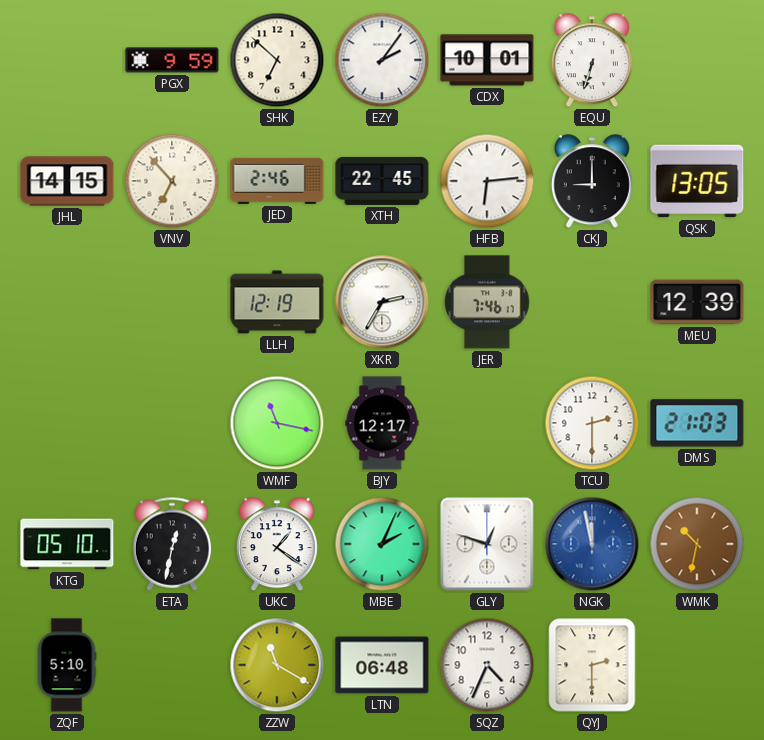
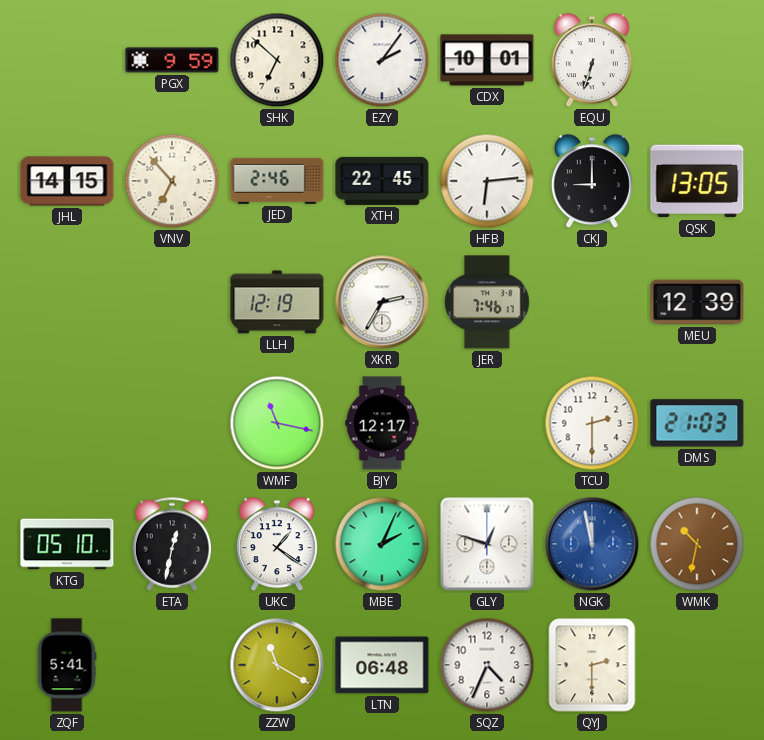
ZQF: 5:10 -> 5:41 (67, 665)
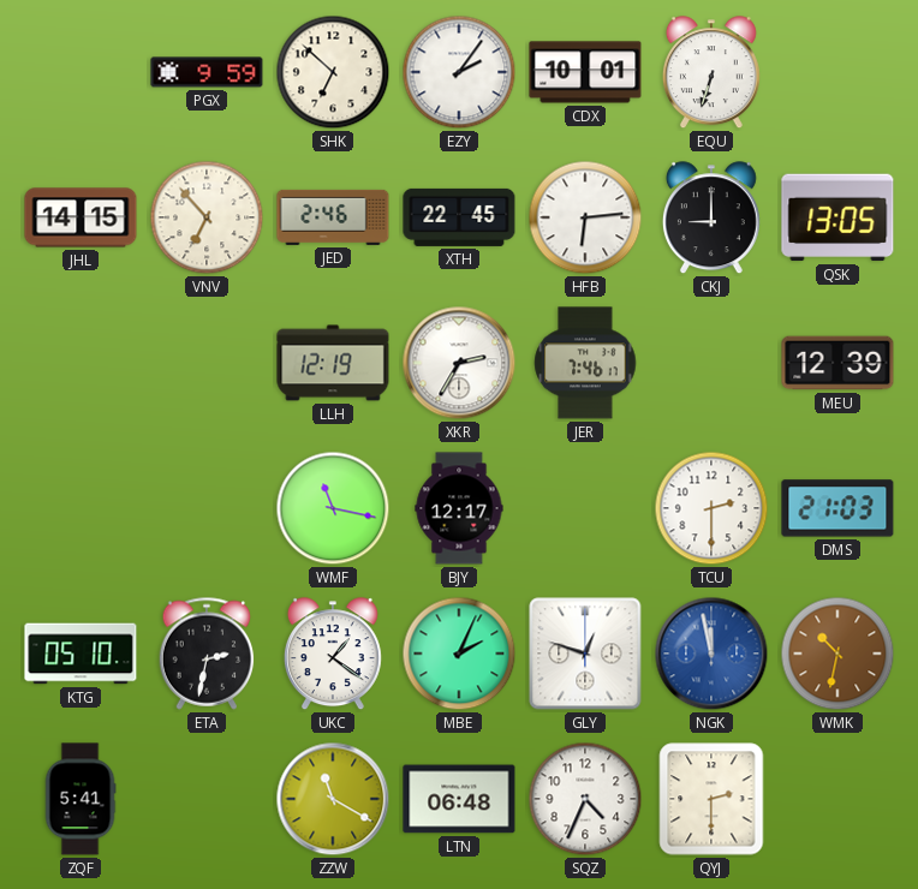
ETA: 12:32 -> 2:32 (207, 654)
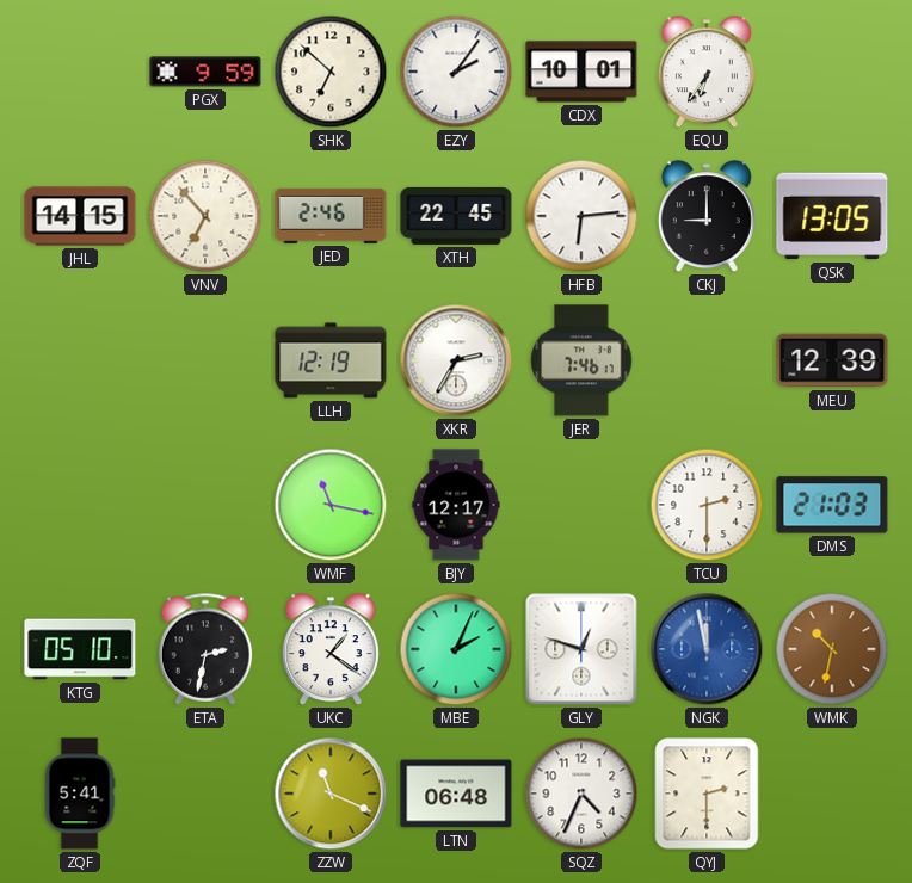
EQU: 6:33 -> 6:36 (707, 73)
ZZW: 11:20 -> 11:19 (331, 794)
